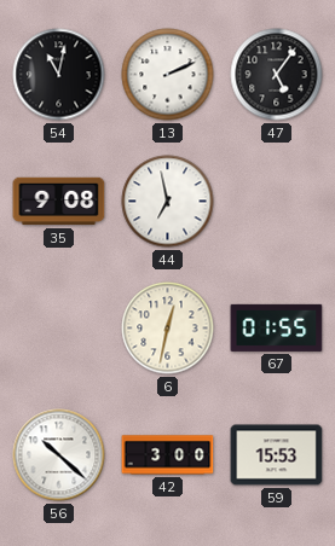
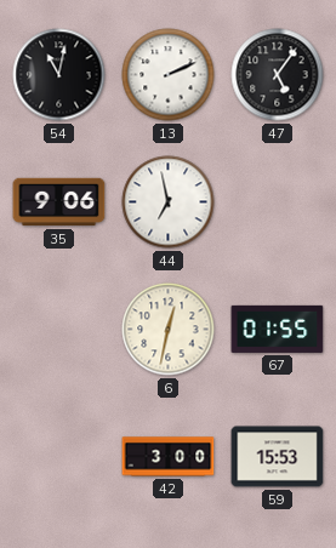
35: 9:08 -> 9:06 (59, 202)
56: 10:22 -> none (59, 455)
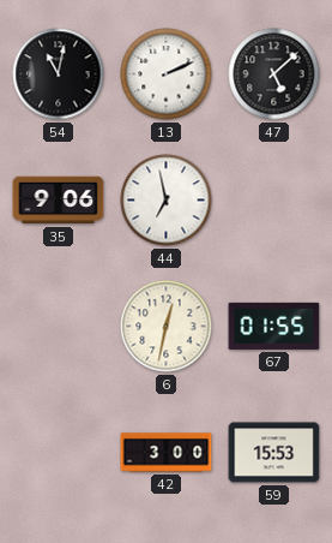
47: 5:06 -> 5:08 (274, 74)
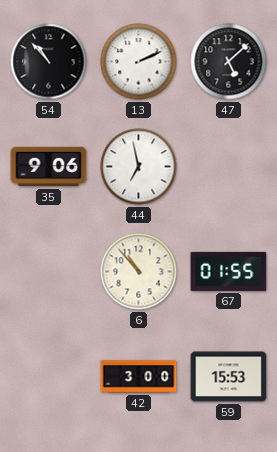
54: 11:02 -> 10:53 (49, 62)
6: 12:32 -> 10:53 (139, 272)
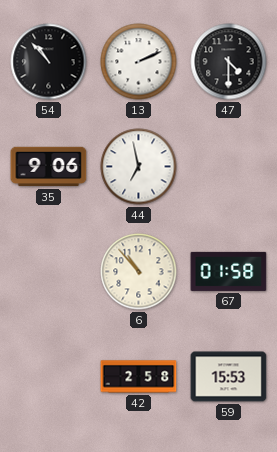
47: 5:08 -> 4:30 (229, 62)
67: 01:55 -> 01:58 (229, 271)
42: 3:00 -> 2:58 (139, 377)
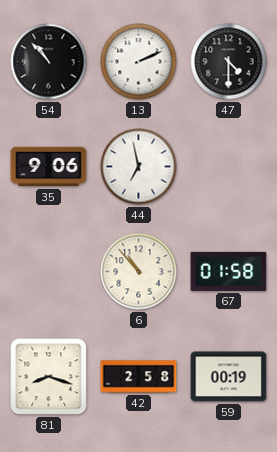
81: none -> 8:18 (49, 377)
59: 15:53 -> 00:19 (229, 377)
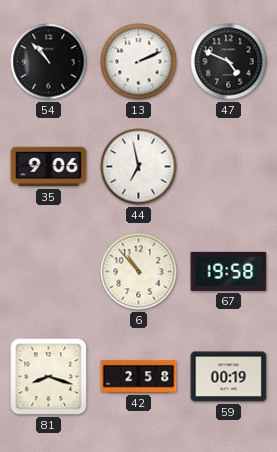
47: 4:30 -> 4:49 (229, 62)
67: 01:58 -> 19:58 (229, 271)
